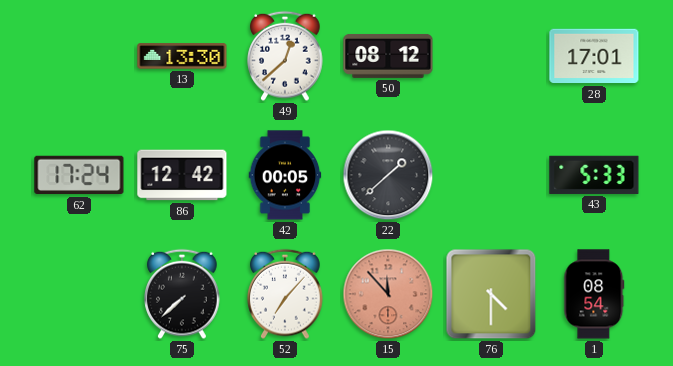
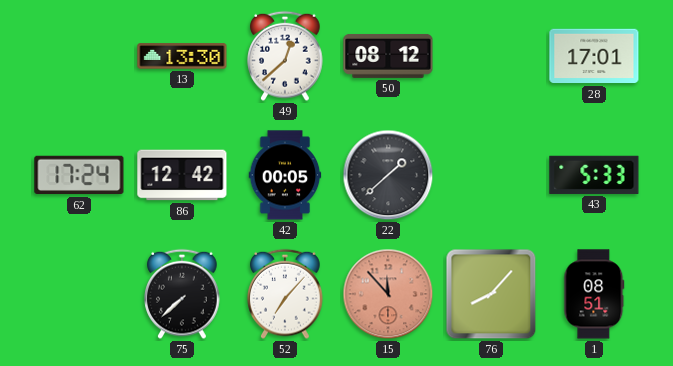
76: 4:30 -> 8:07 (491, 294)
1: 08:54 -> 08:51 (594, 294)
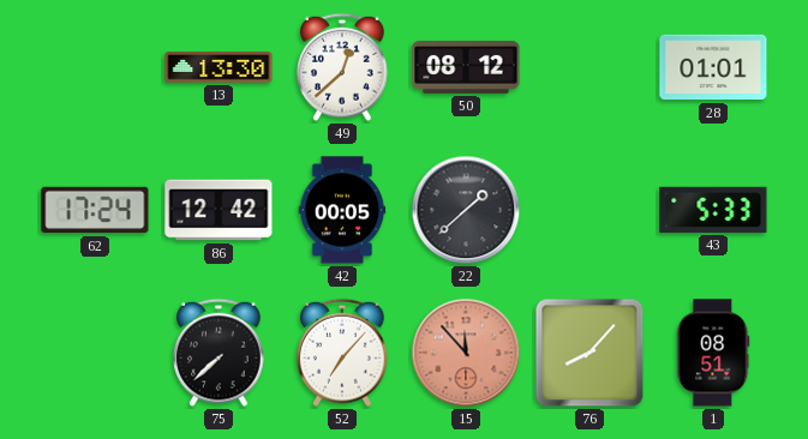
28: 17:01 -> 01:01 (713, 67)
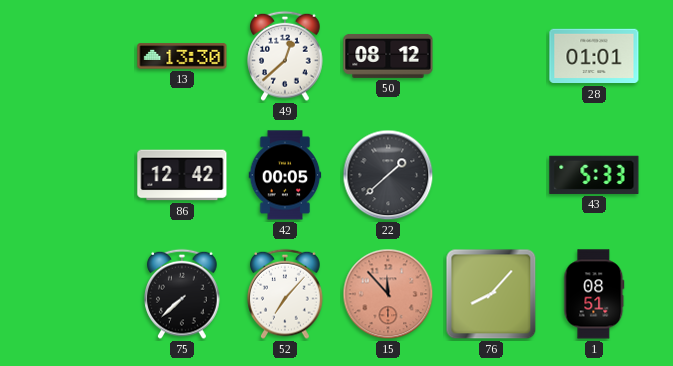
62: 17:24 -> none (95, 210)
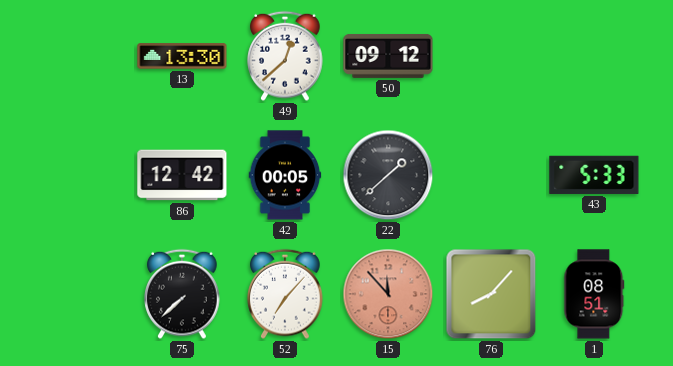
50: 08:12 -> 09:12 (388, 56)
28: 01:01 -> none (594, 56)
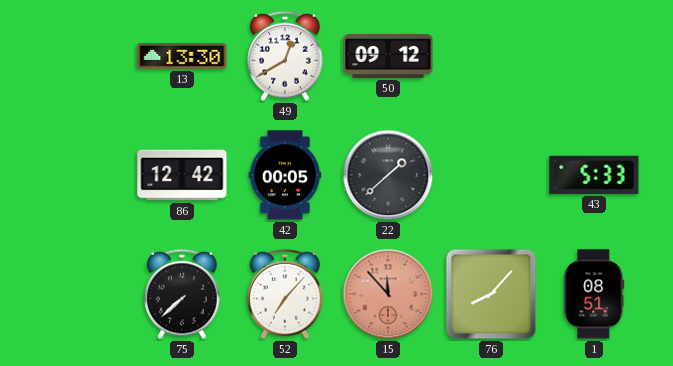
49: 12:38 -> 12:40 (285, 56)
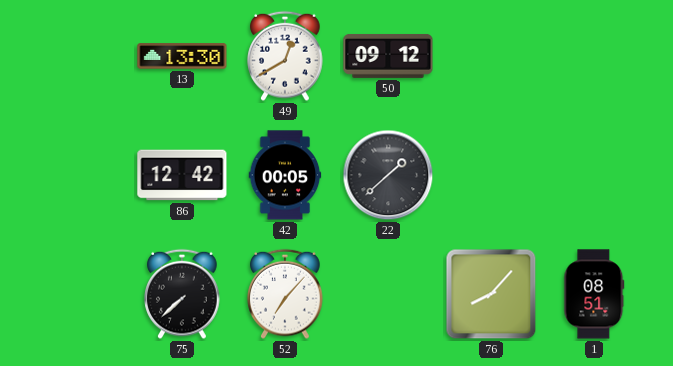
43: 5:33 -> none (594, 175)
15: 11:53 -> none (388, 294)
